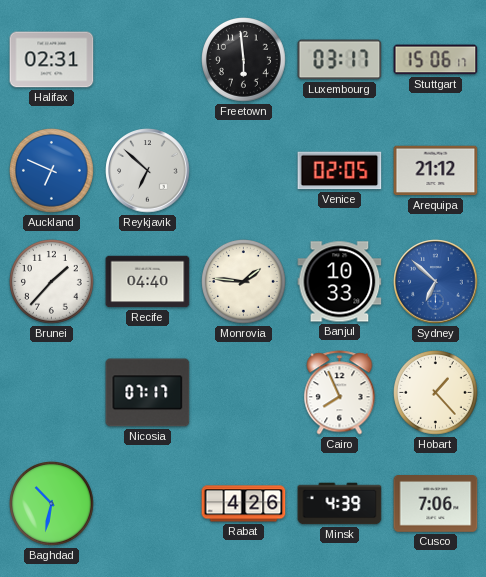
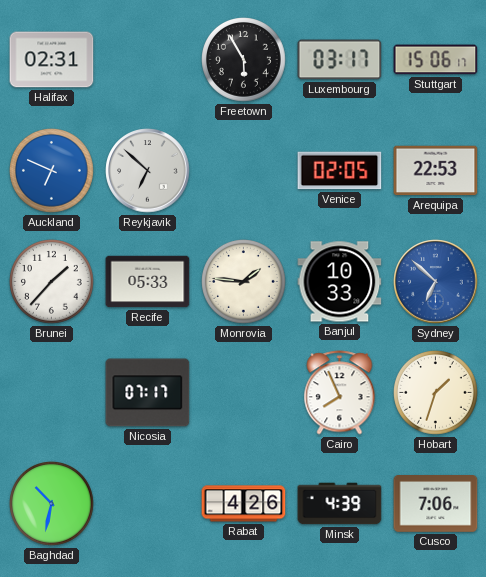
Freetown: 5:59 -> 5:55 (244, 60)
Arequipa: 21:12 -> 22:53 (436, 171)
Recife: 04:40 -> 05:33 (148, 282)
Hobart: 1:23 -> 1:33 (436, 393)
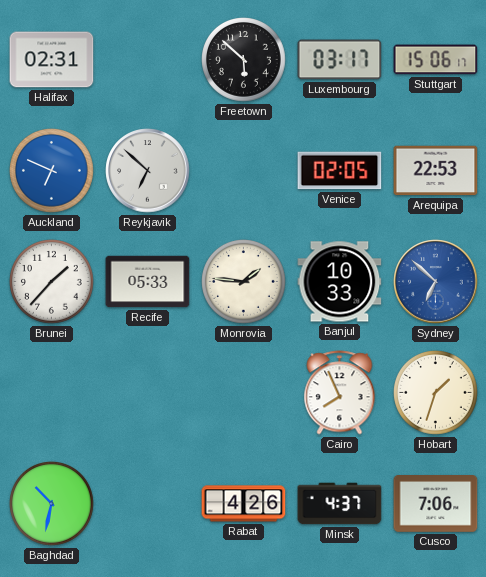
Freetown: 5:55 -> 5:52 (244, 60)
Nicosia: 07:17 -> none (148, 393)
Minsk: 4:39 -> 4:37 (340, 504)
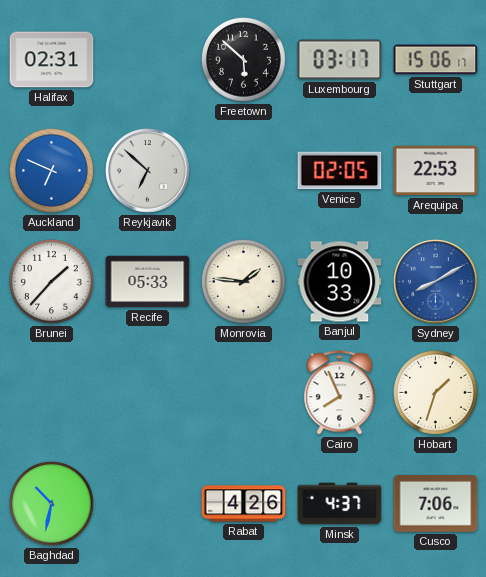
Sydney: 6:52 -> 8:10 (436, 282)
